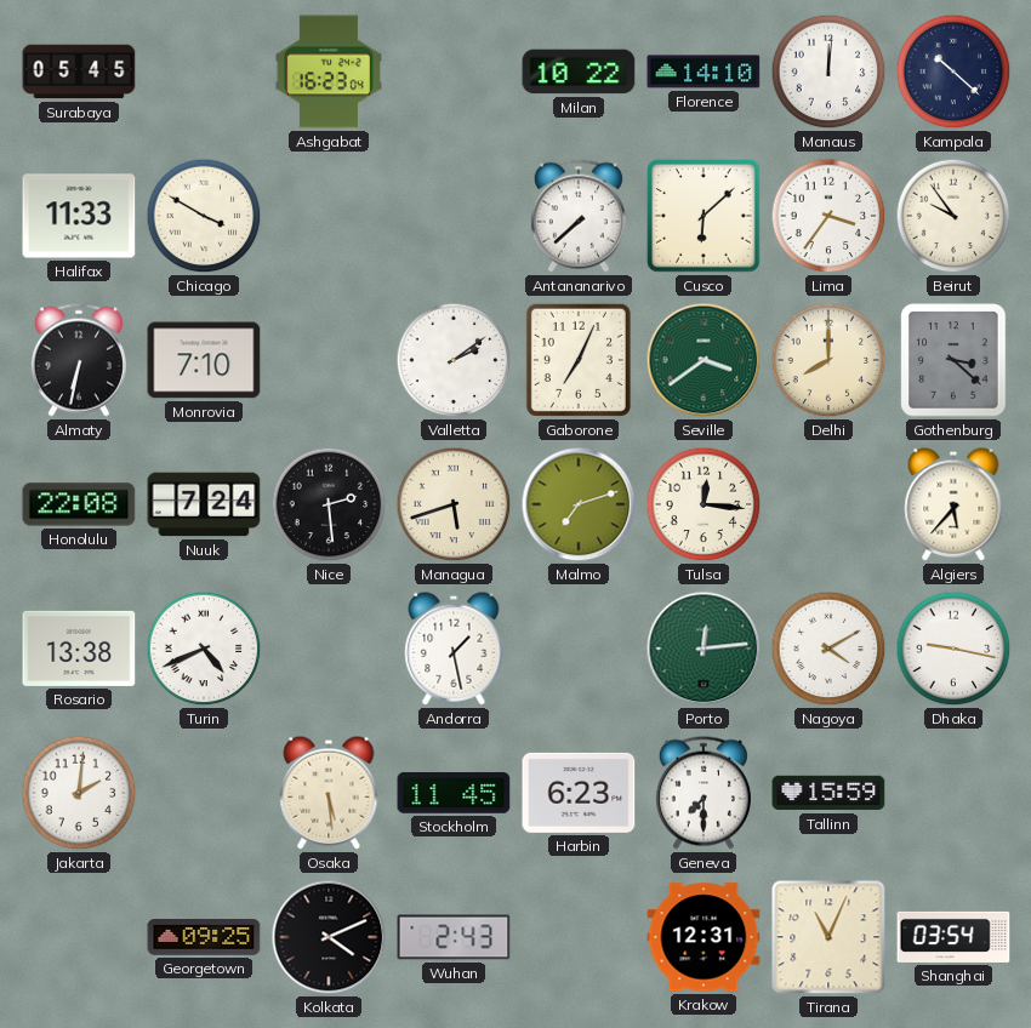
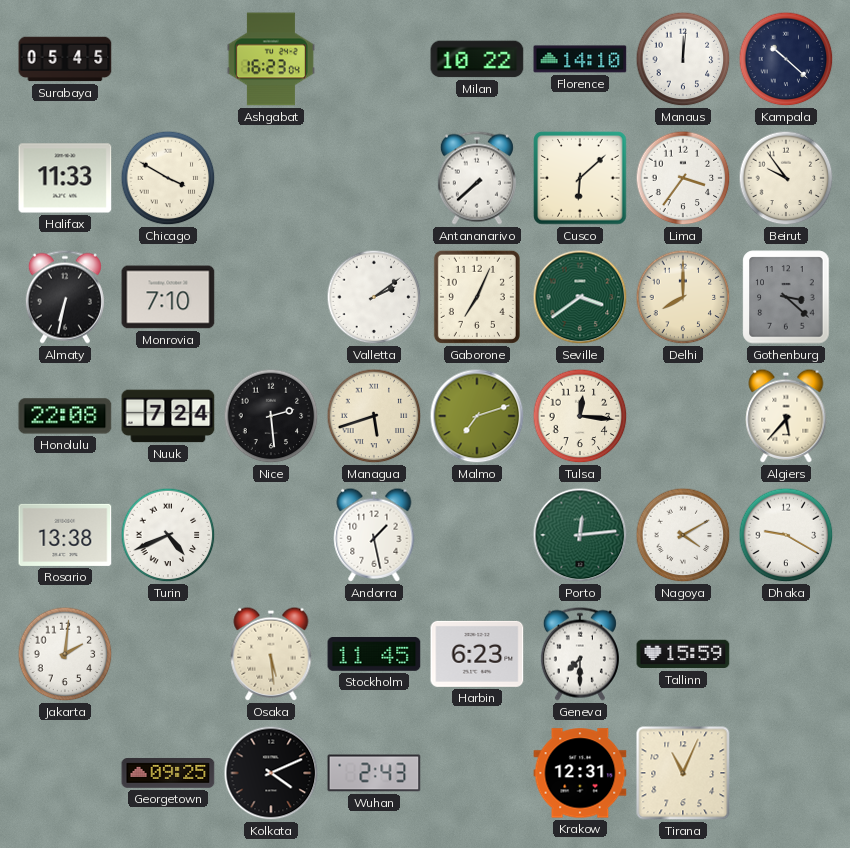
Dhaka: 9:17 -> 9:20 (786, 535)
Shanghai: 03:54 -> none (953, 937)
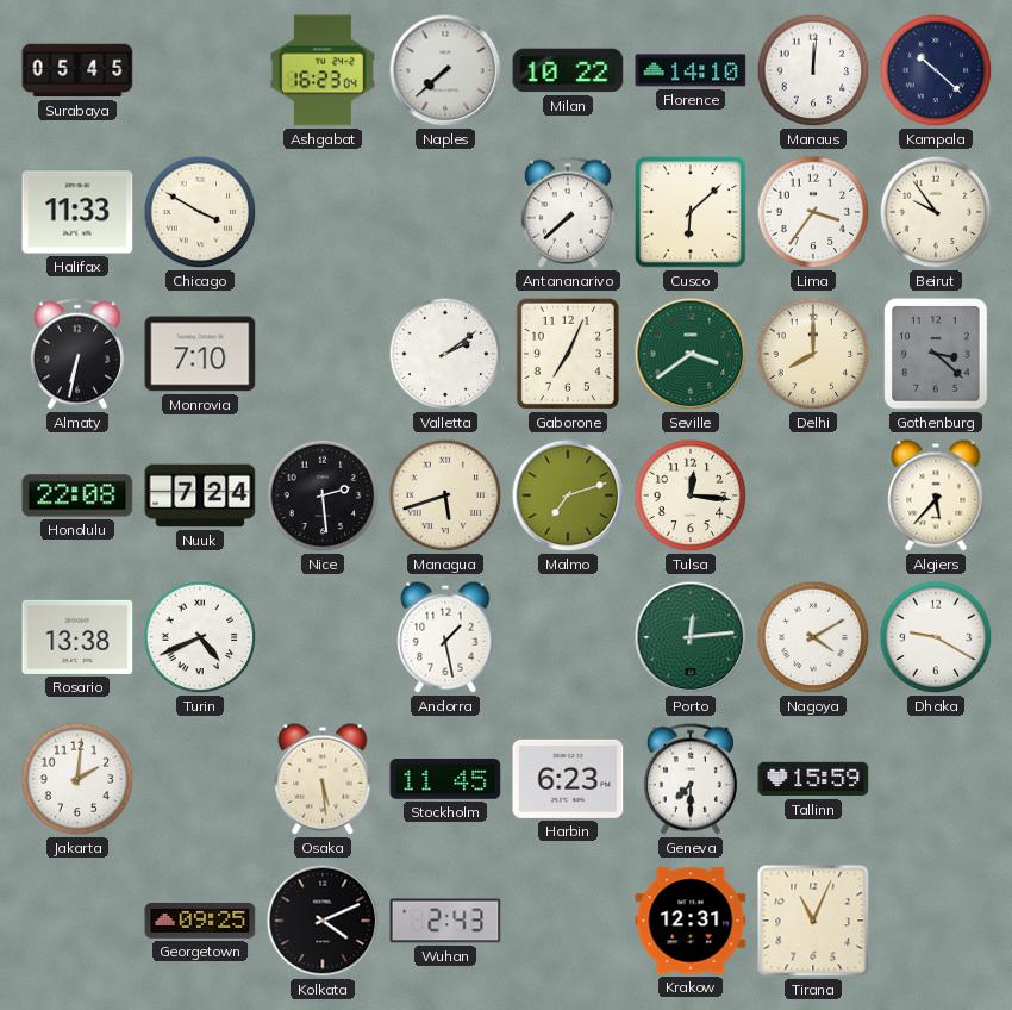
Naples: none -> 7:38 (445, 70)
